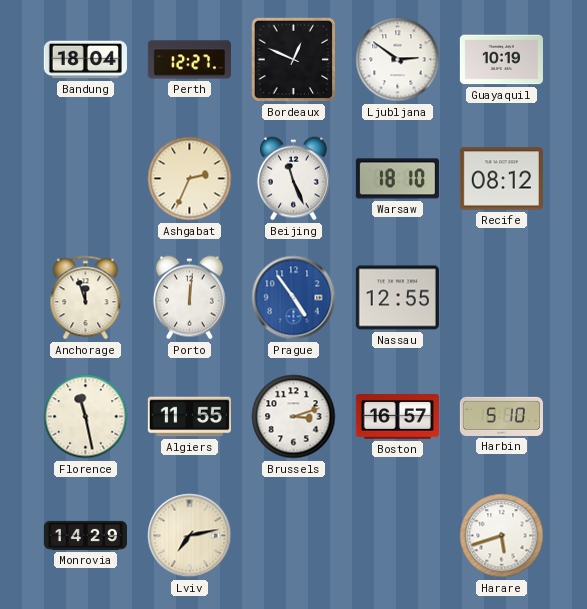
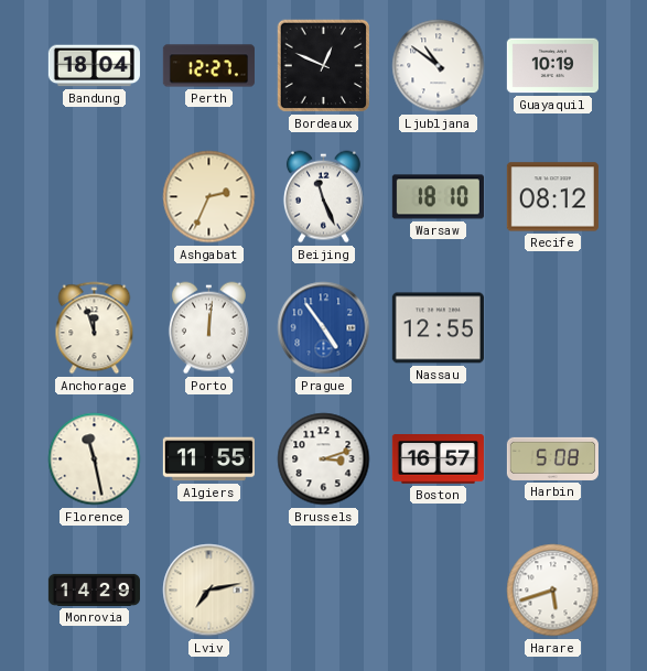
Ljubljana: 2:51 -> 10:51 (439, 66)
Harbin: 5:10 -> 5:08 (552, 458)
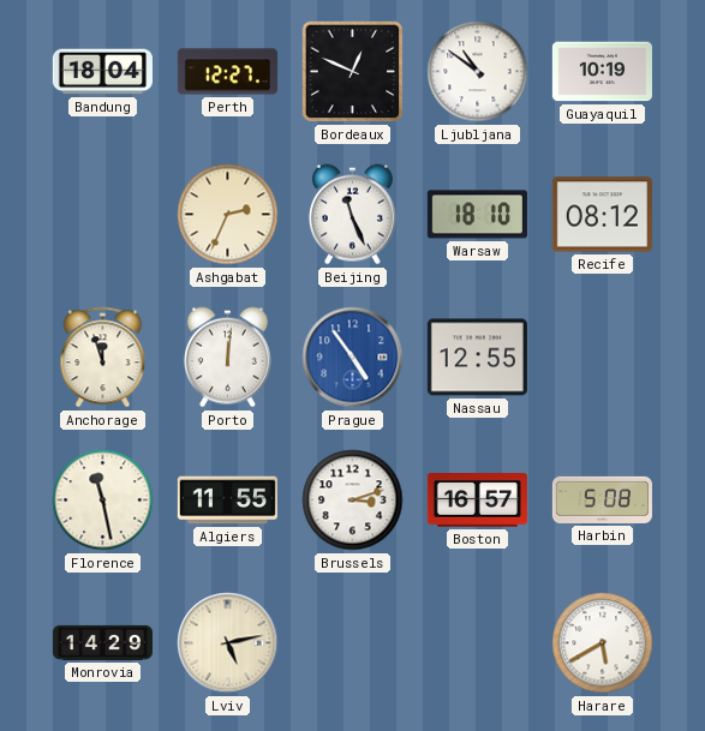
Lviv: 7:13 -> 5:13 (228, 643)
Harare: 5:42 -> 5:40 (603, 643)
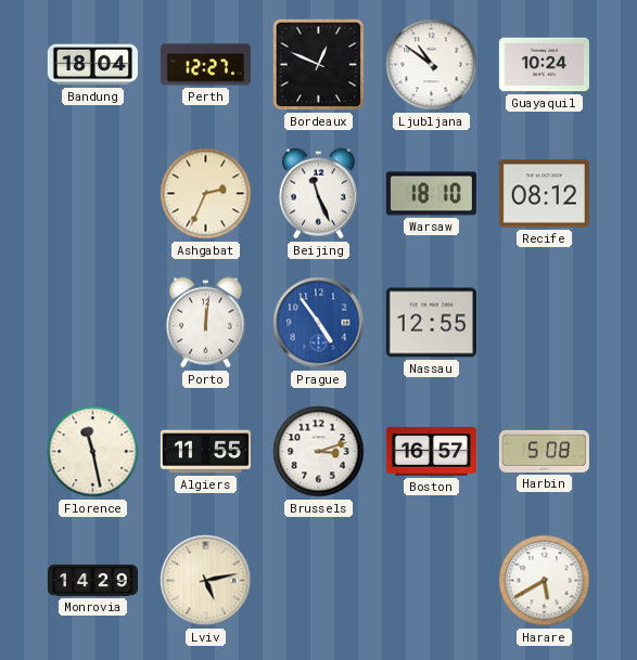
Guayaquil: 10:19 -> 10:24 (544, 65)
Anchorage: 11:57 -> none (103, 358)
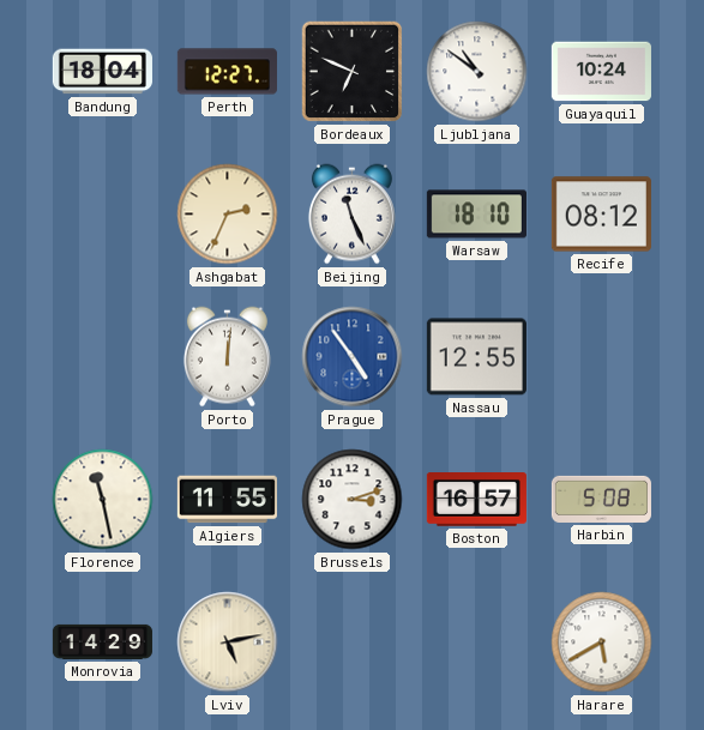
Bordeaux: 12:49 -> 6:49 (353, 72)
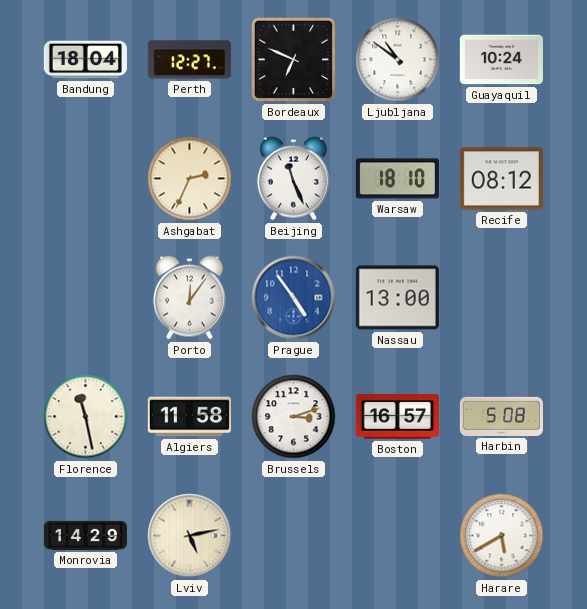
Porto: 12:01 -> 12:06 (189, 298)
Nassau: 12:55 -> 13:00 (397, 298)
Algiers: 11:55 -> 11:58 (189, 417)
